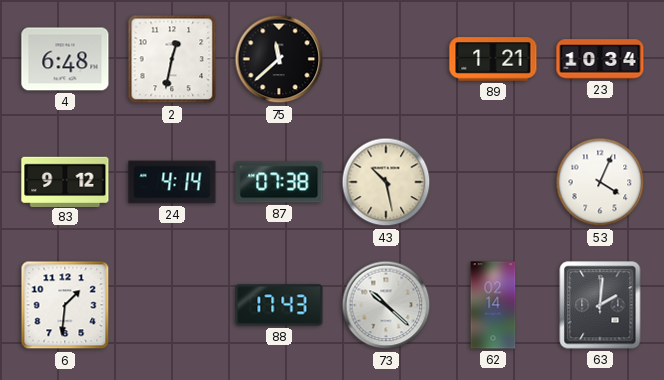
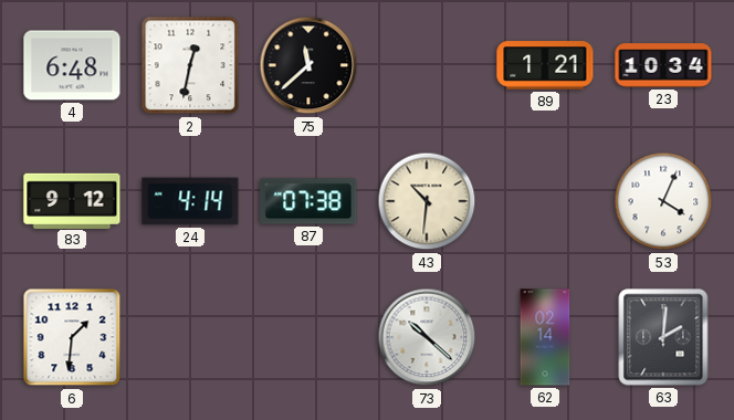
43: 10:28 -> 10:31 (427, 201)
88: 17:43 -> none (279, 305)
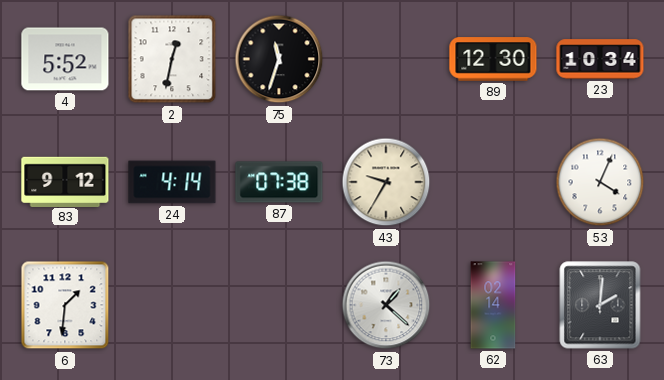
4: 6:48 -> 5:52 (65, 59)
75: 11:38 -> 11:33 (279, 59)
89: 1:21 -> 12:30 (493, 59)
43: 10:31 -> 9:35 (386, 182)
73: 10:22 -> 1:22 (386, 305)
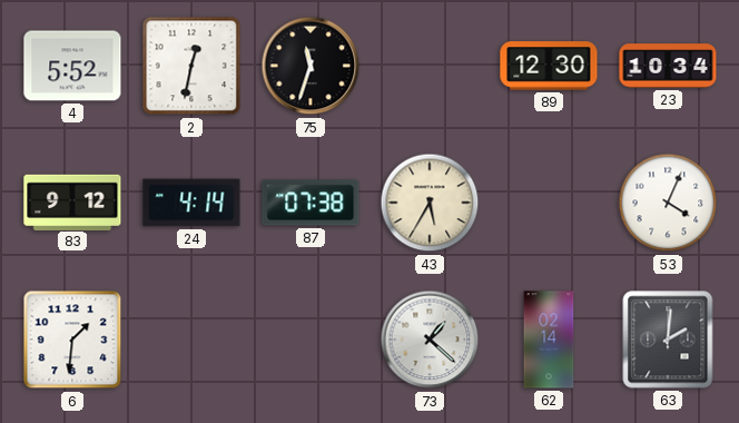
43: 9:35 -> 5:35 (430, 203)
